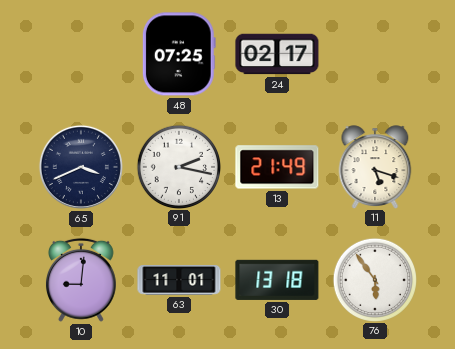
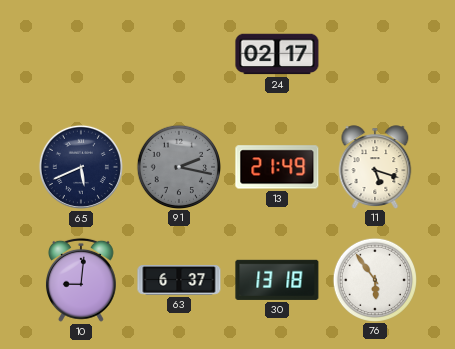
48: 07:25 -> none (179, 54)
65: 3:41 -> 5:41 (81, 167)
91 dial: white -> grey (178, 166)
63: 11:01 -> 6:37 (179, 281)
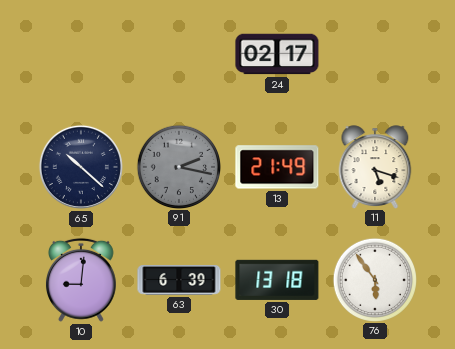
65: 5:41 -> 10:22 (81, 167)
63: 6:37 -> 6:39 (179, 281)
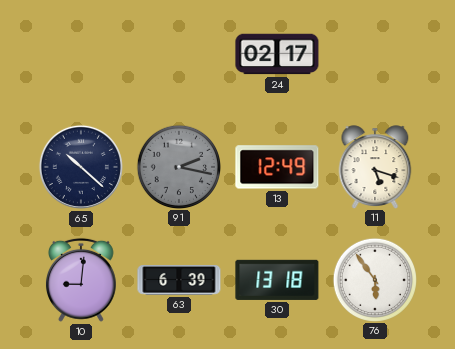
13: 21:49 -> 12:49 (277, 167)
